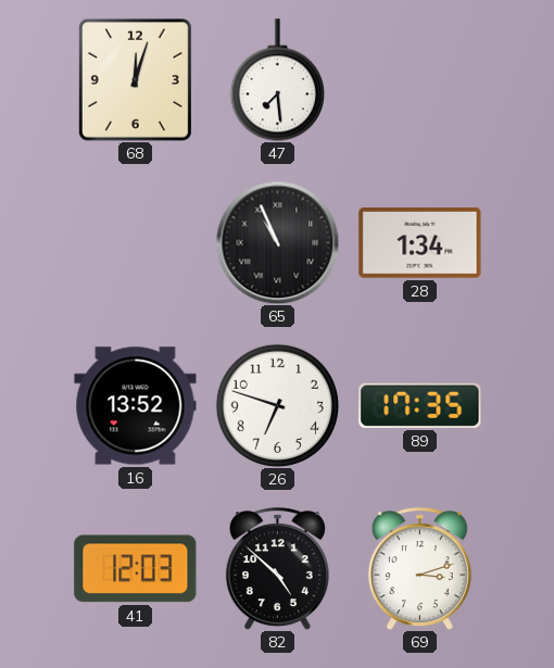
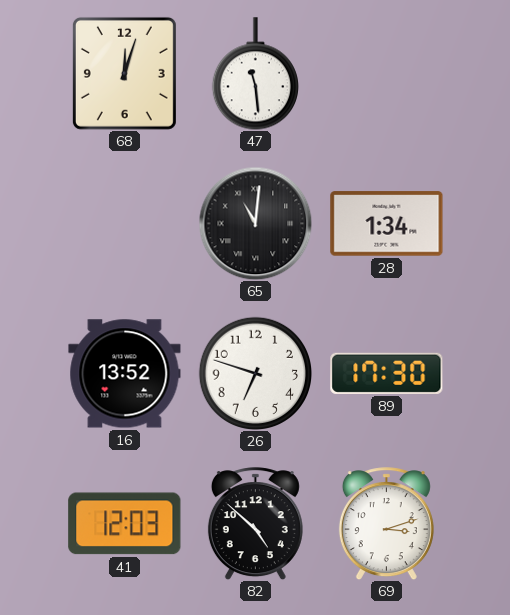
47: 7:29 -> 11:29 (255, 74)
65: 10:56 -> 11:01 (255, 223)
89: 17:35 -> 17:30 (387, 373)
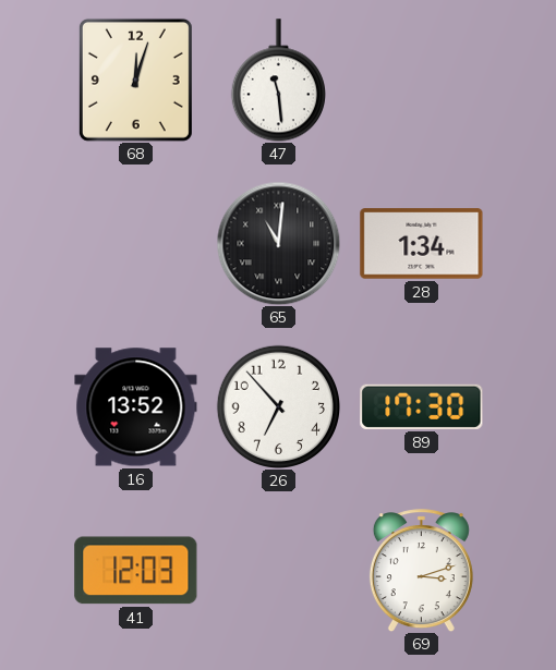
26: 6:48 -> 6:53 (278, 406)
82: 4:52 -> none (255, 524)
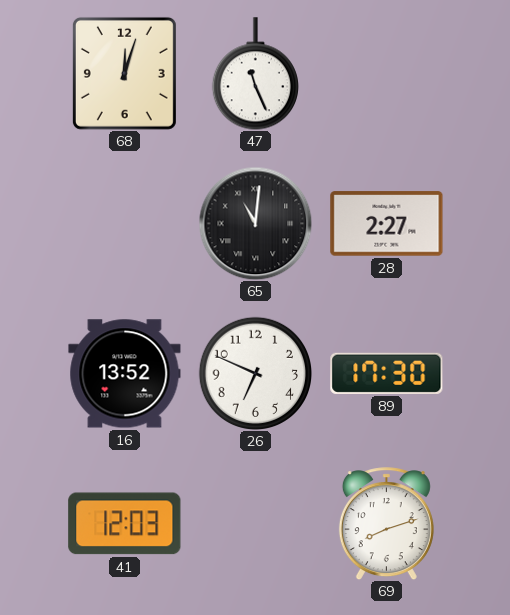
47: 11:29 -> 11:26 (255, 74)
28: 1:34 -> 2:27 (387, 224)
26: 6:53 -> 6:49 (255, 373)
69: 3:12 -> 8:12 (386, 524)
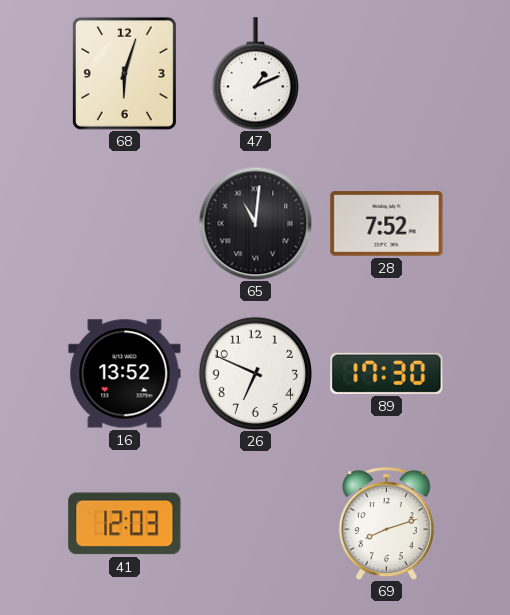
68: 12:03 -> 6:03 (124, 73)
47: 11:26 -> 1:11 (255, 74)
28: 2:27 -> 7:52 (387, 224)
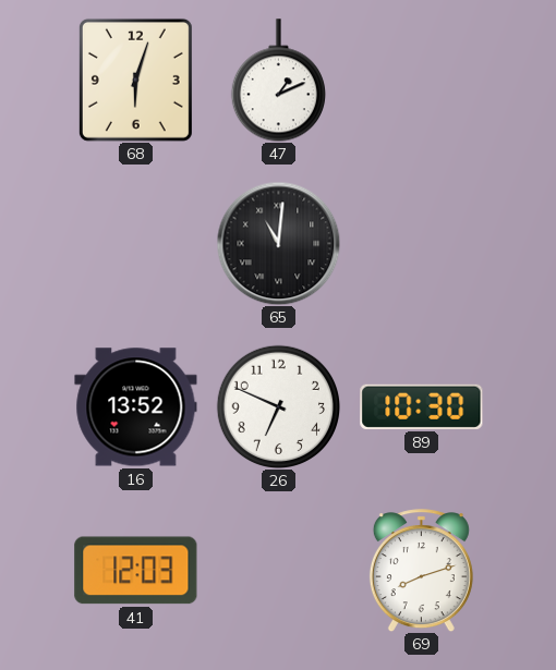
28: 7:52 -> none (387, 224)
89: 17:30 -> 10:30 (422, 406)
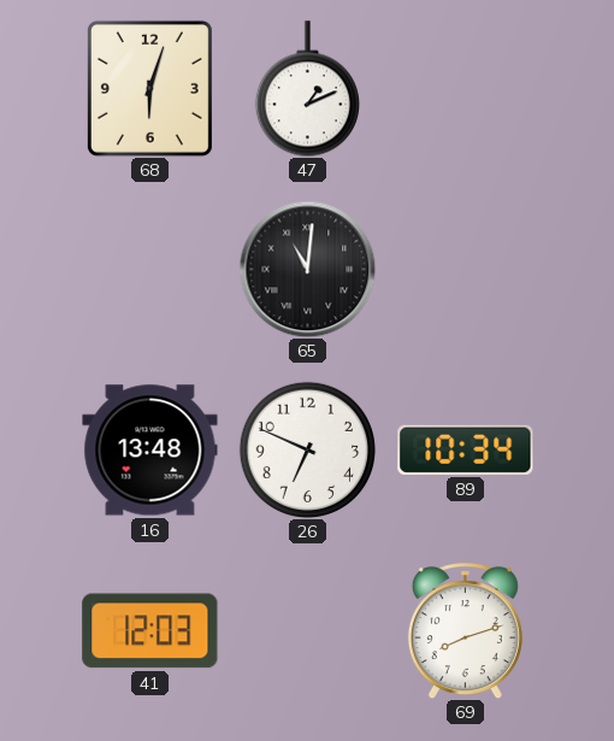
16: 13:52 -> 13:48 (150, 451)
89: 10:30 -> 10:34 (466, 449)
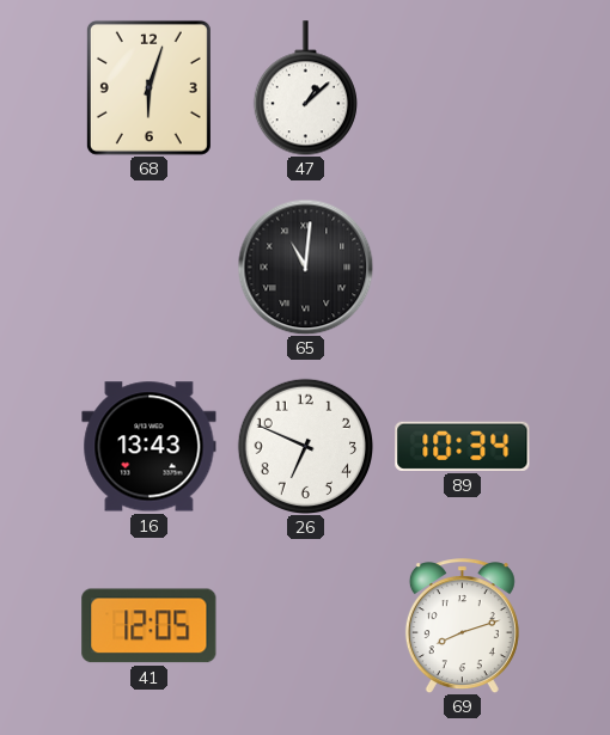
47: 1:11 -> 1:08 (305, 88)
16: 13:48 -> 13:43 (150, 447)
41: 12:03 -> 12:05 (150, 626)
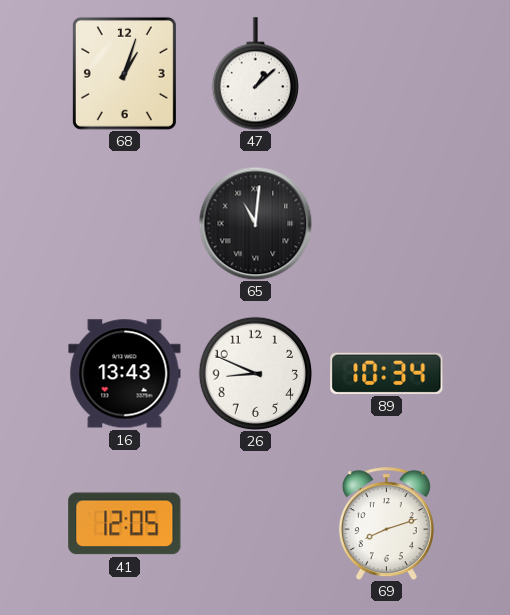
68: 6:03 -> 1:03 (124, 73)
26: 6:49 -> 8:49 (255, 373)
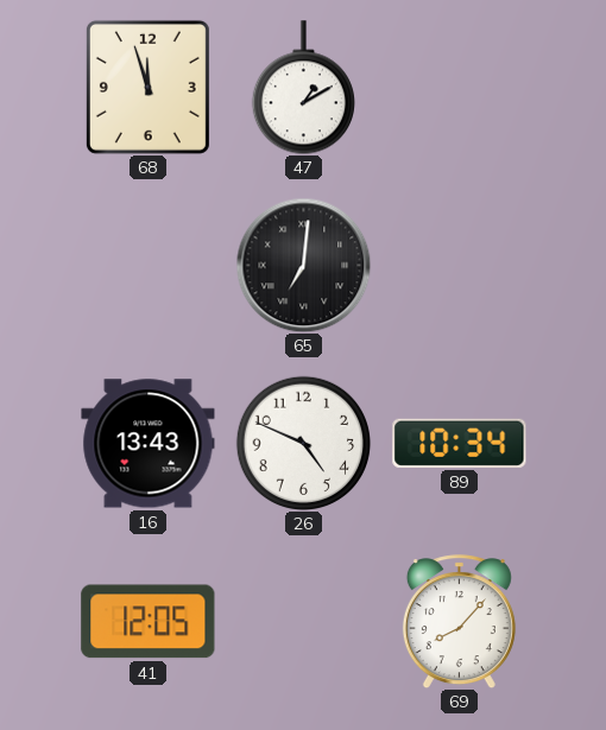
68: 1:03 -> 11:57 (147, 87)
47: 1:08 -> 1:10 (303, 88)
65: 11:01 -> 7:01 (303, 265)
26: 8:49 -> 4:49 (303, 443)
69: 8:12 -> 8:07 (459, 622)
